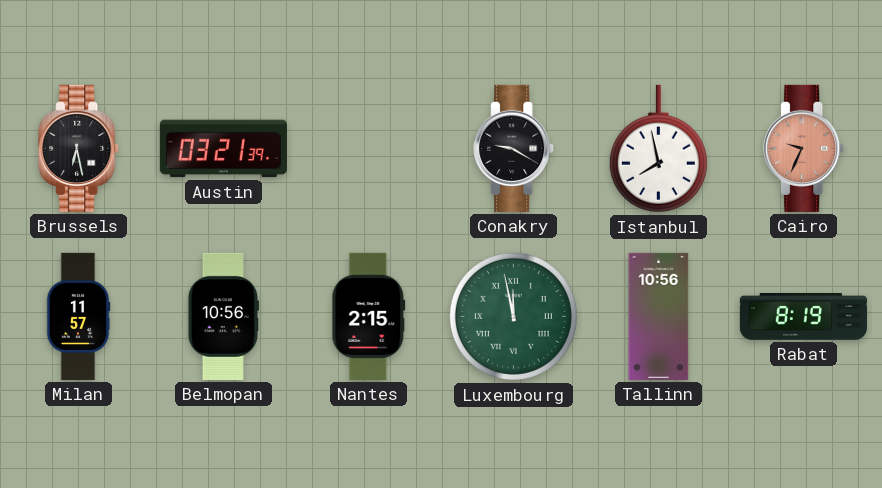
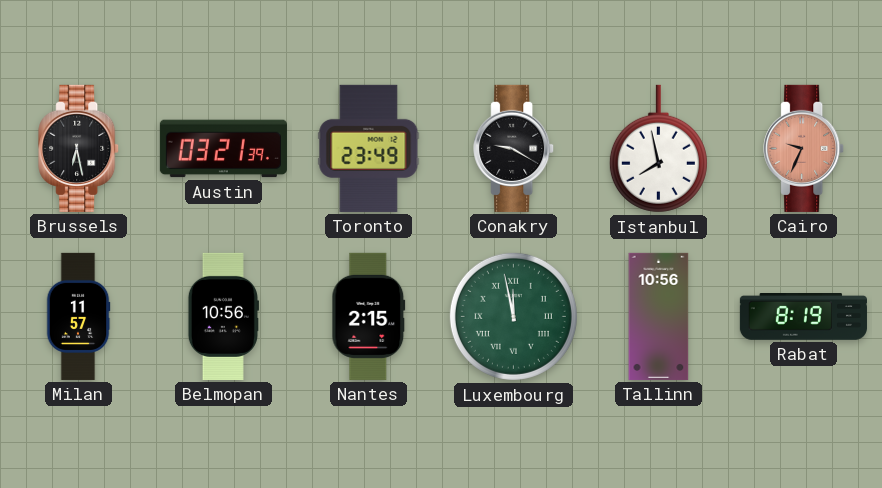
Toronto: none -> 23:49 (369, 148)
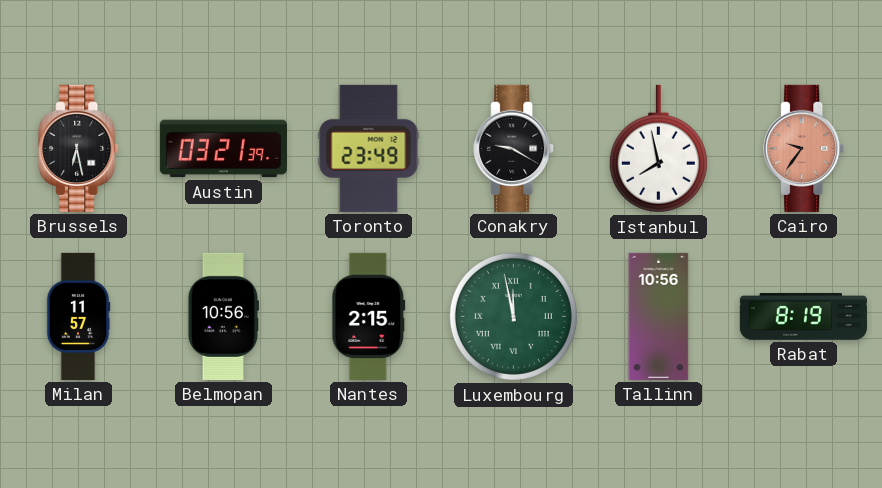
Cairo: 9:34 -> 9:36 (804, 148)
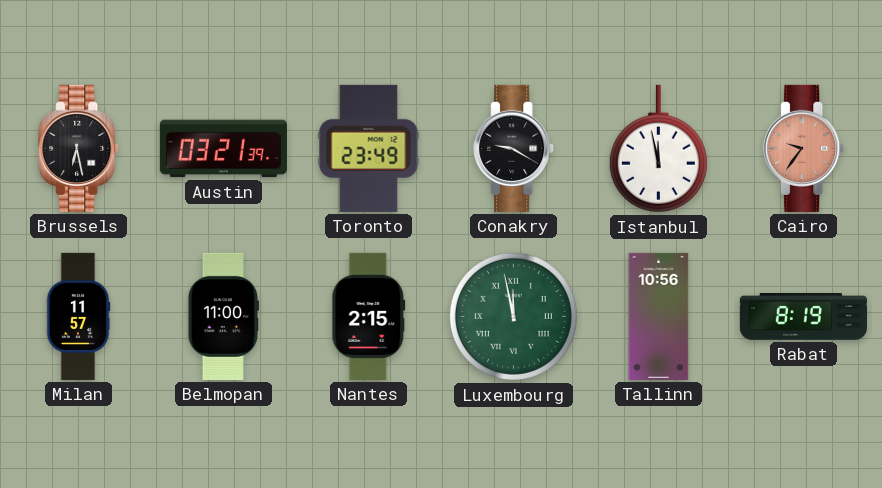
Istanbul: 7:58 -> 11:58 (658, 149)
Belmopan: 10:56 -> 11:00 (223, 316)
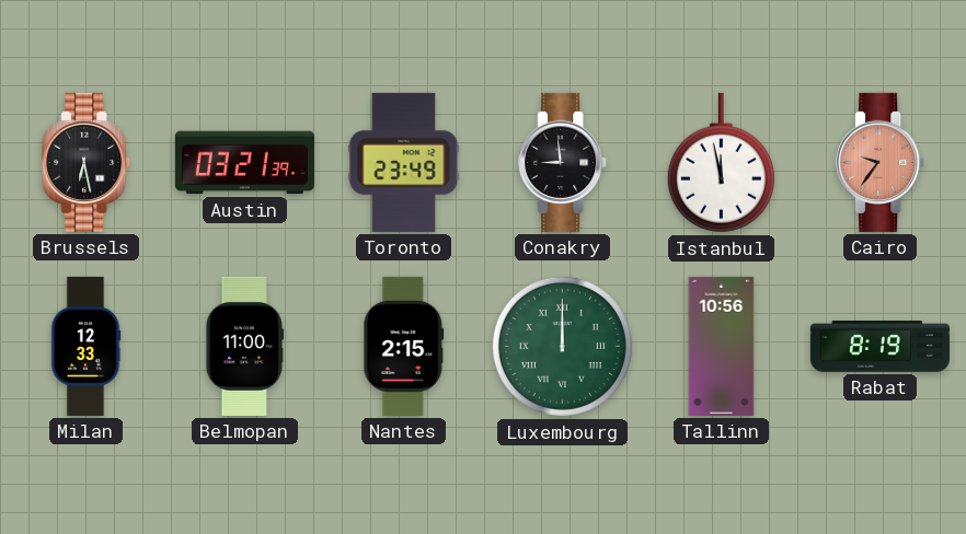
Conakry: 9:20 -> 8:59 (563, 162)
Milan: 11:57 -> 12:33 (85, 346)
Luxembourg: 11:58 -> 12:00 (562, 346)
